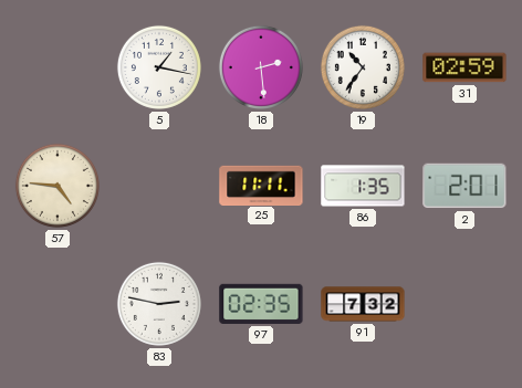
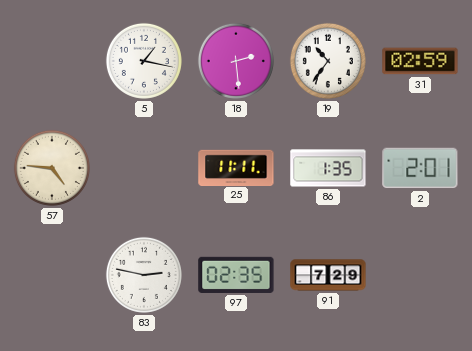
91: 7:32 -> 7:29 (328, 275)
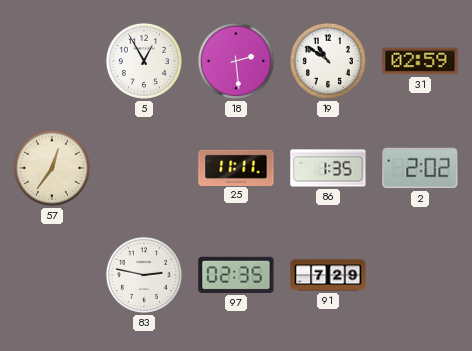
5: 1:17 -> 12:55 (144, 61)
19: 10:36 -> 10:51 (328, 61)
57: 4:46 -> 12:36 (52, 168)
2: 2:01 -> 2:02 (420, 168)
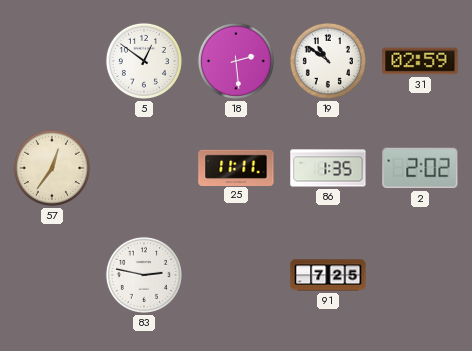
5: 12:55 -> 12:51 (144, 61)
97: 02:35 -> none (236, 275)
91: 7:29 -> 7:25 (328, 275)
